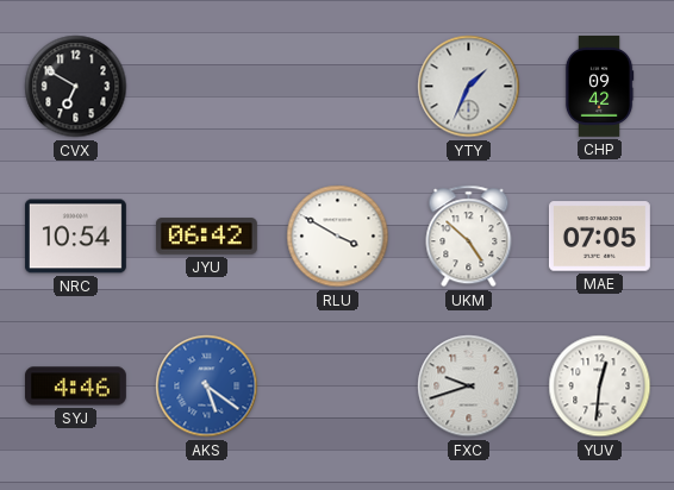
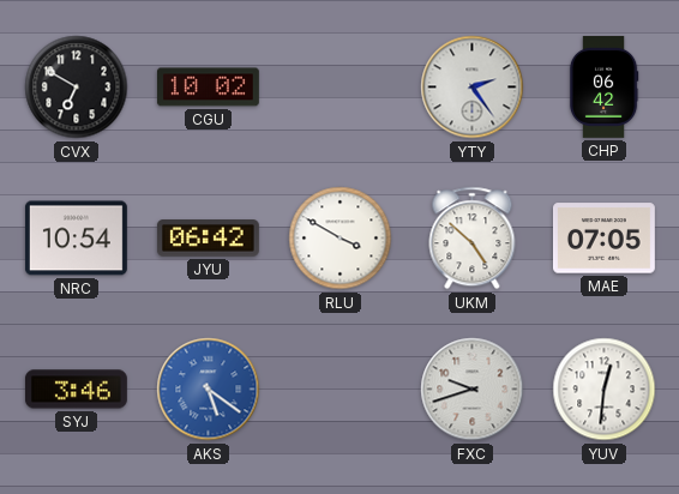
CGU: none -> 10:02 (208, 88)
YTY: 1:34 -> 2:24 (473, 88)
CHP: 09:42 -> 06:42 (603, 86)
SYJ: 4:46 -> 3:46 (76, 390)
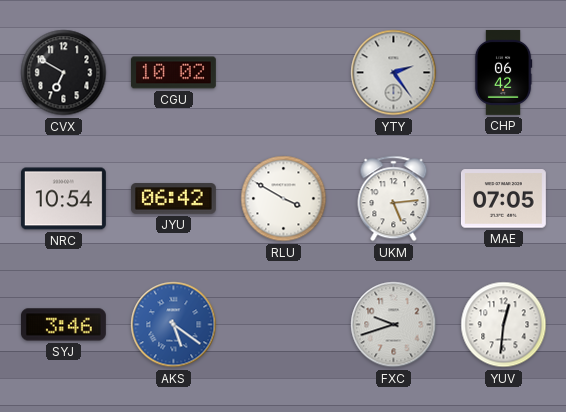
UKM: 4:52 -> 5:14 (394, 199)
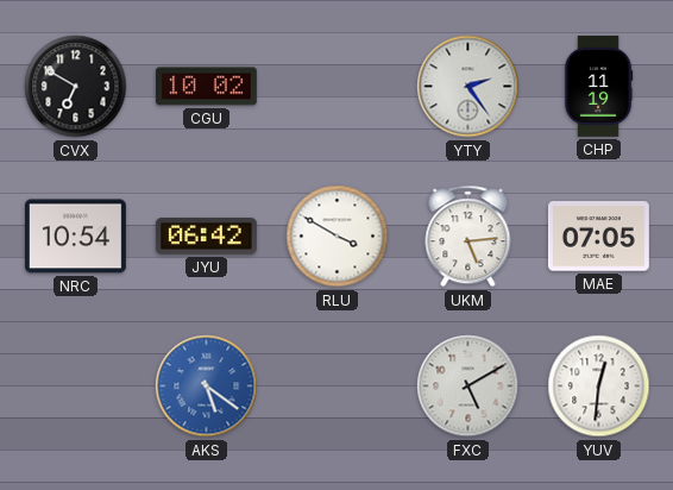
CHP: 06:42 -> 11:19 (598, 86)
SYJ: 3:46 -> none (63, 325)
FXC: 9:42 -> 5:10 (468, 387)
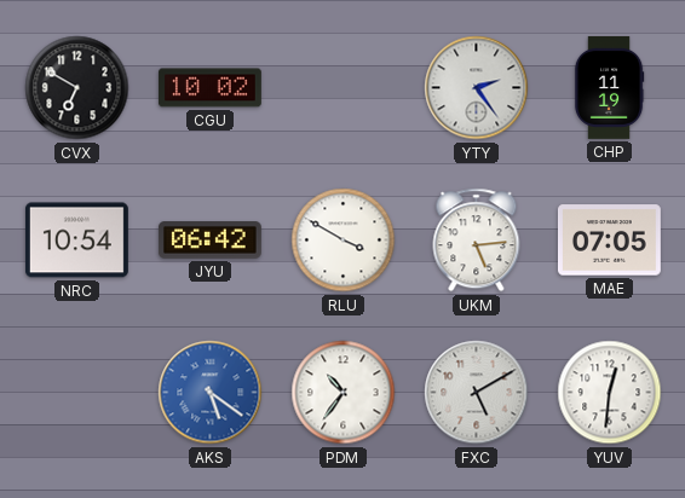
PDM: none -> 10:36 (344, 393)
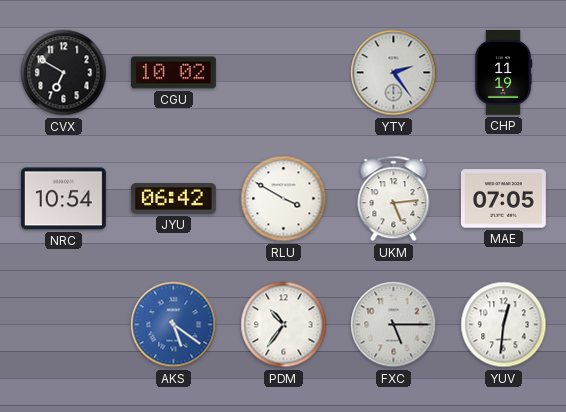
FXC: 5:10 -> 5:15 (394, 325)
